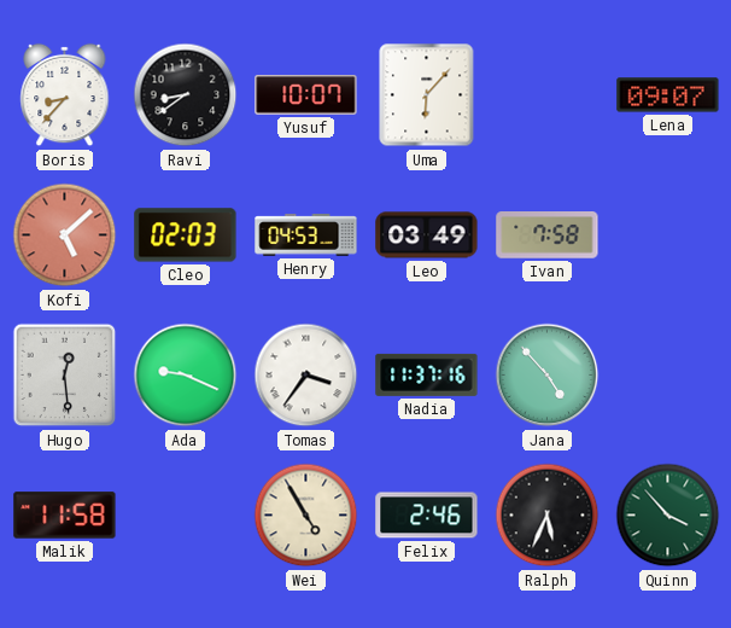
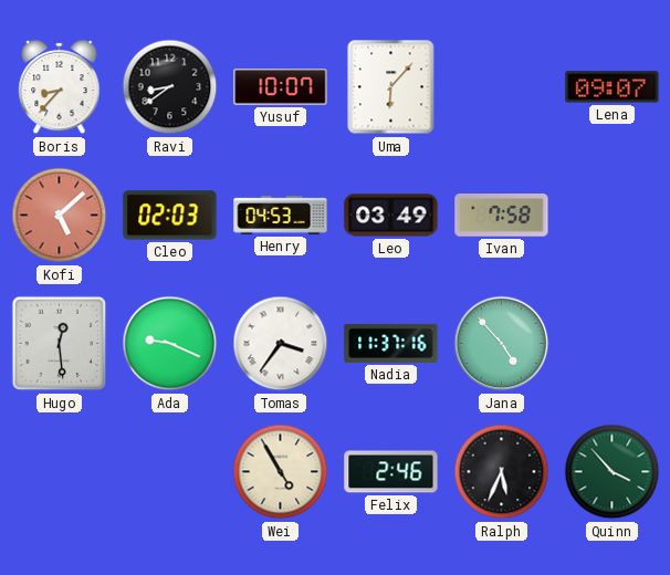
Malik: 11:58 -> none (65, 516)
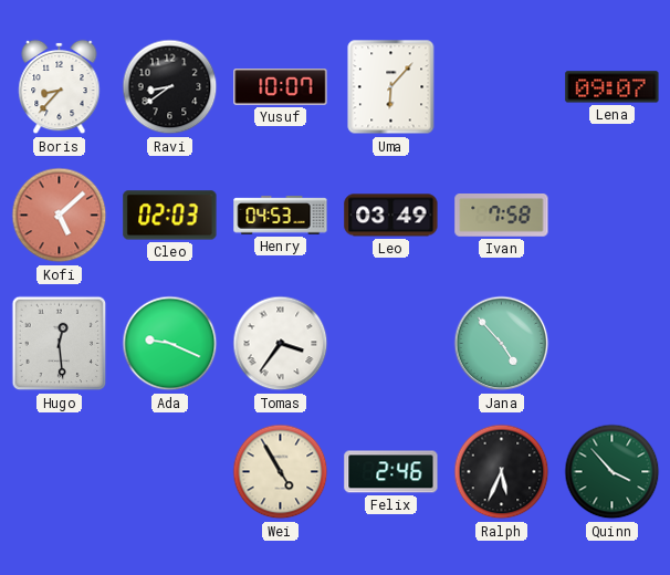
Nadia: 11:37 -> none (391, 343)
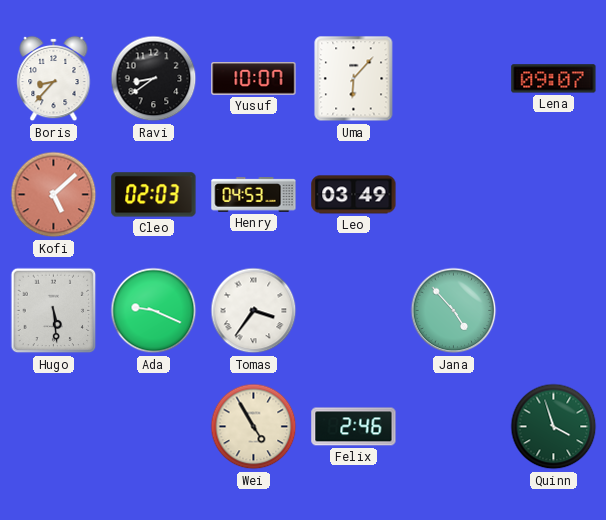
Ivan: 7:58 -> none (502, 216)
Hugo: 12:29 -> 5:29 (54, 311)
Ralph: 5:34 -> none (502, 472)
Quinn: 3:53 -> 3:57 (554, 427)
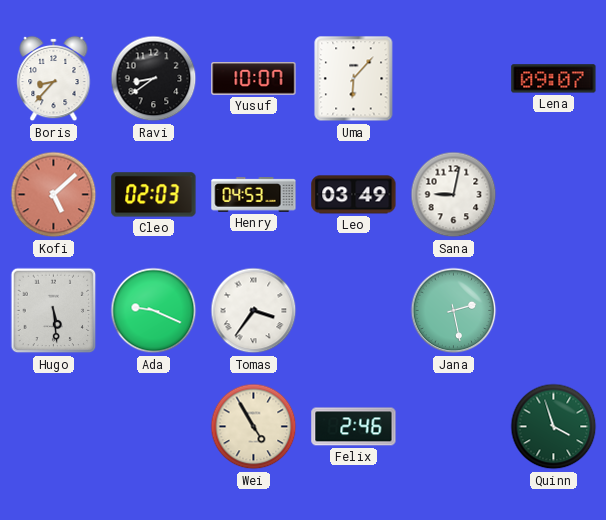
Sana: none -> 9:02 (454, 195)
Jana: 4:53 -> 2:28 (454, 311)
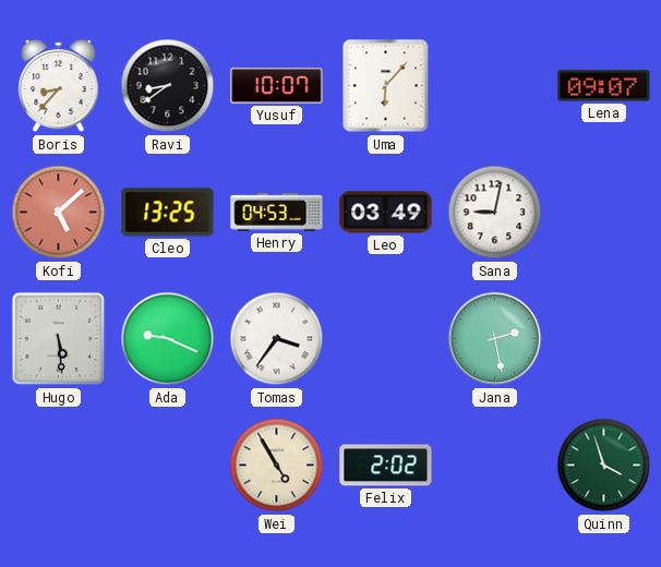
Cleo: 02:03 -> 13:25 (168, 213)
Felix: 2:46 -> 2:02 (386, 466)
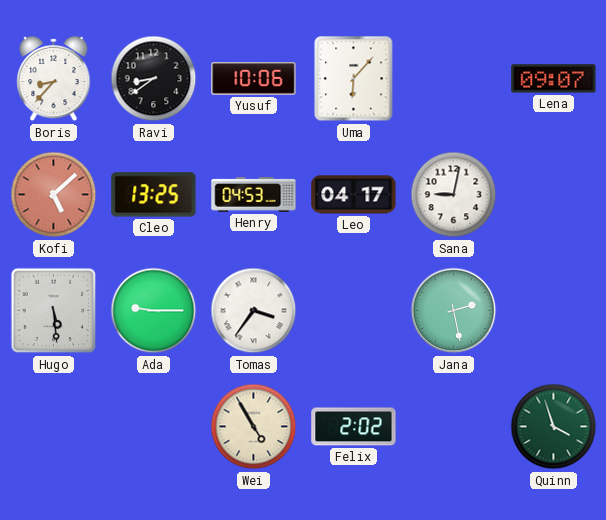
Yusuf: 10:07 -> 10:06 (254, 79)
Leo: 03:49 -> 04:17 (354, 195)
Ada: 9:19 -> 9:15 (154, 311)
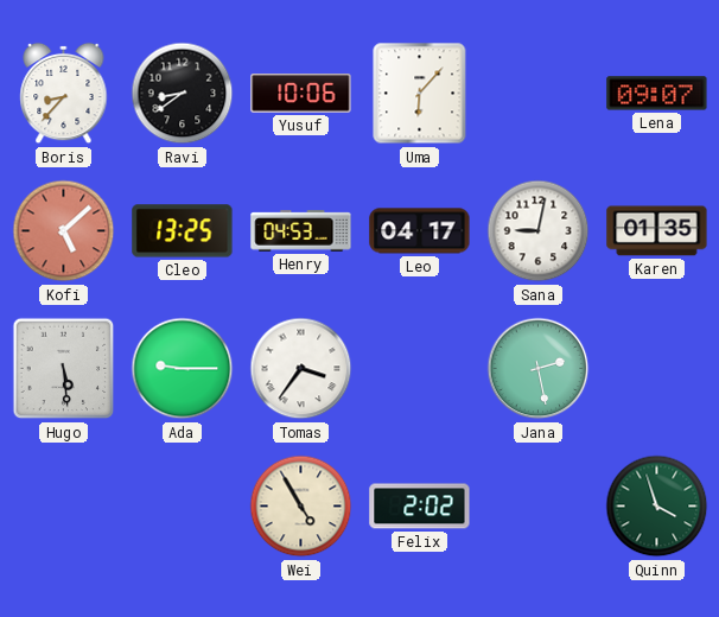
Karen: none -> 01:35 (657, 231)
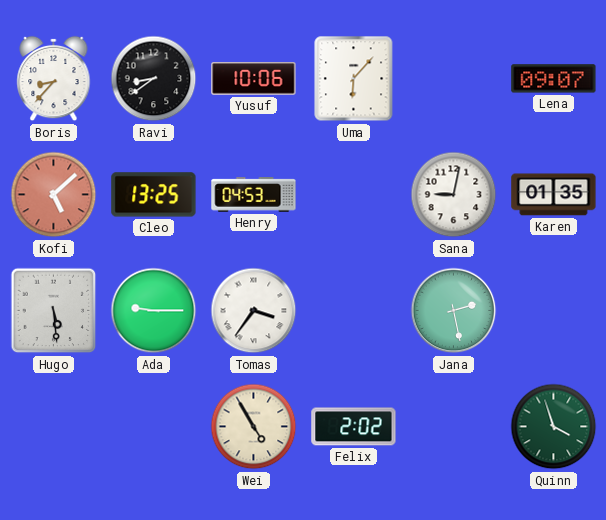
Leo: 04:17 -> none (420, 231)
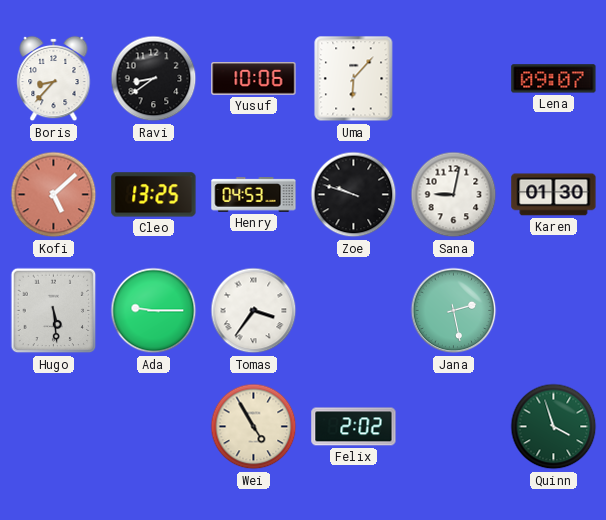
Zoe: none -> 9:48 (354, 195)
Karen: 01:35 -> 01:30 (554, 195)
